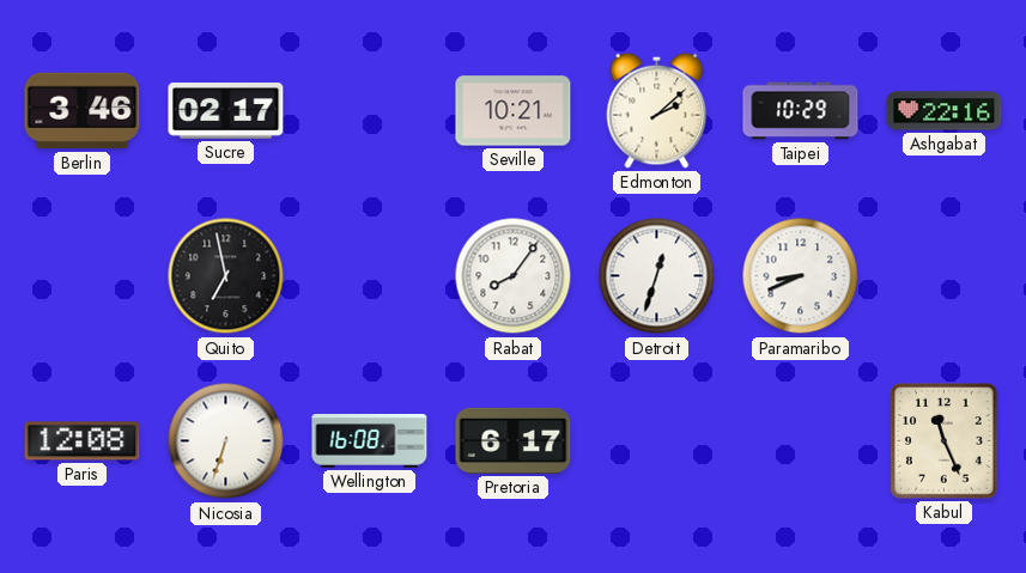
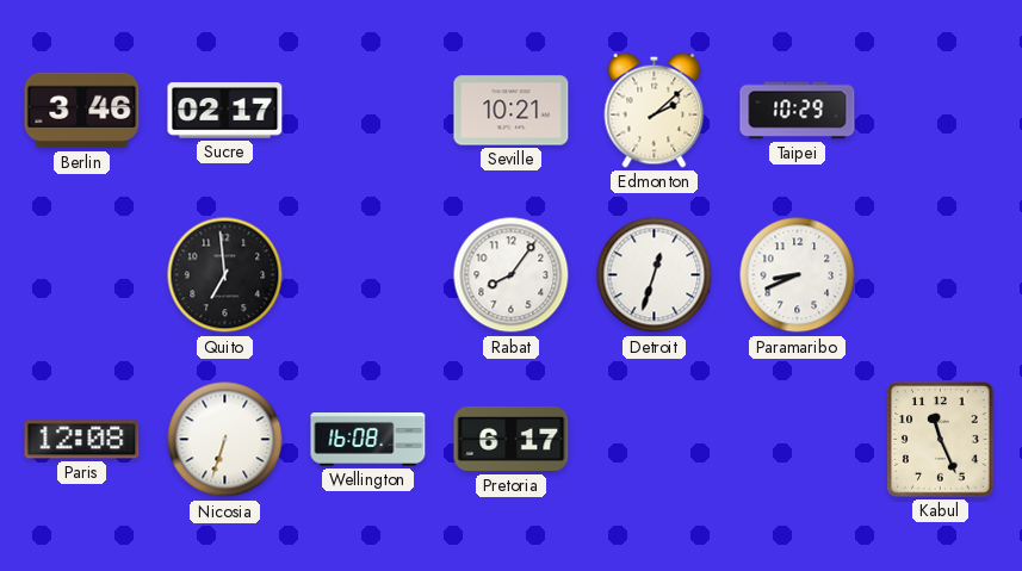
Ashgabat: 22:16 -> none (945, 111)
Quito: 6:58 -> 6:59 (225, 275)
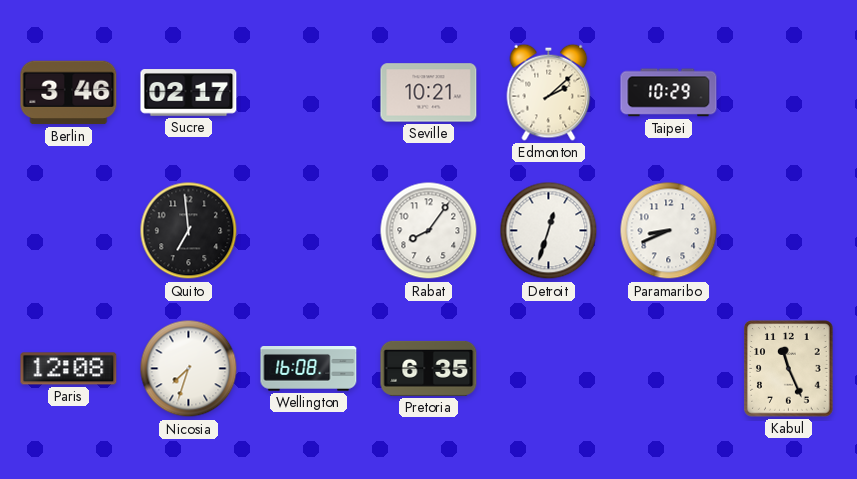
Nicosia: 6:33 -> 7:33 (189, 369)
Pretoria: 6:17 -> 6:35 (429, 368)
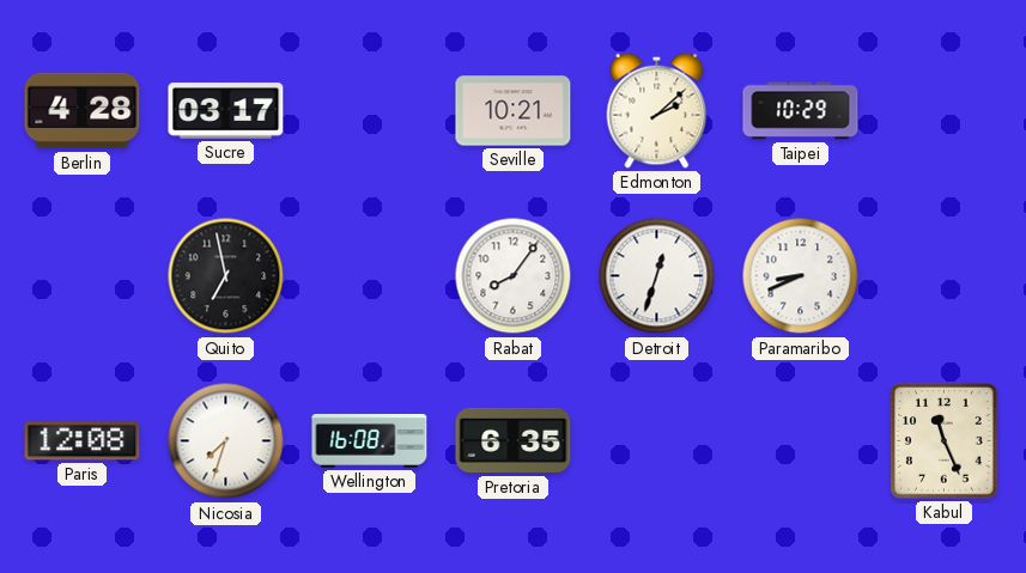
Berlin: 3:46 -> 4:28 (83, 111)
Sucre: 02:17 -> 03:17 (226, 111)
Quito: 6:59 -> 6:58 (226, 276)
